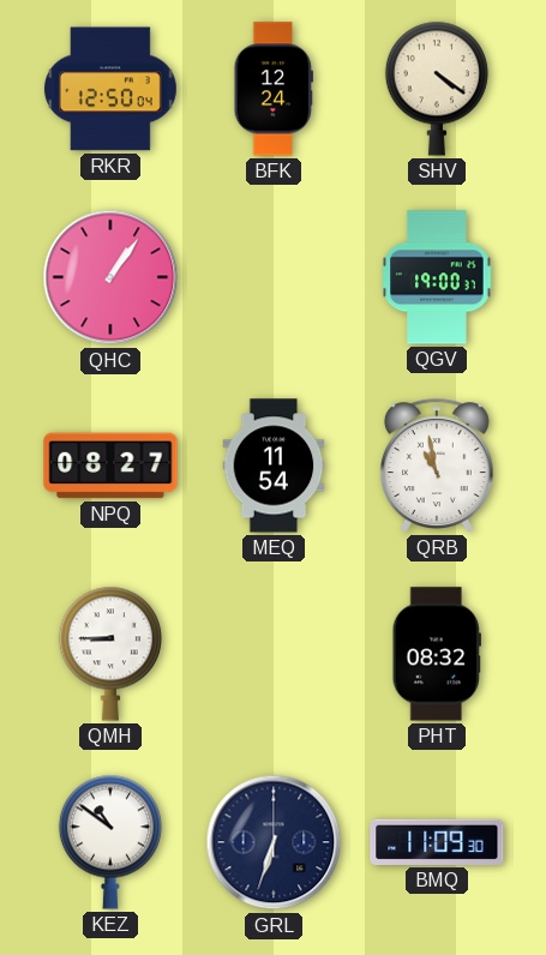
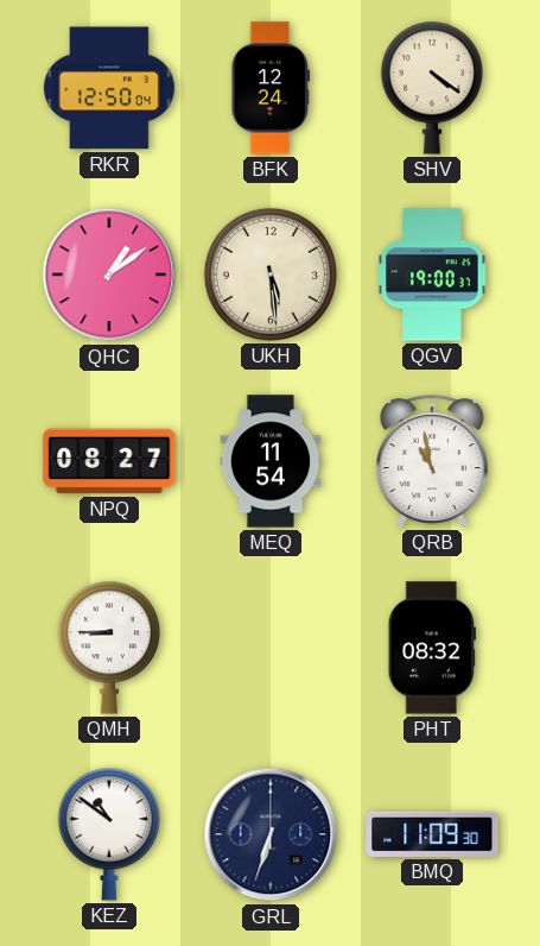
QHC: 1:06 -> 1:09 (109, 275)
UKH: none -> 5:29 (271, 275)
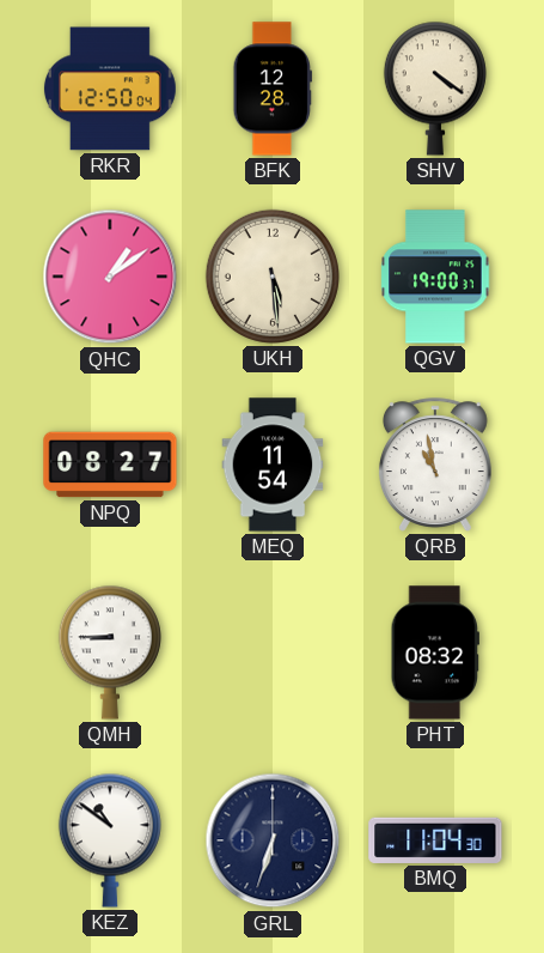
BFK: 12:24 -> 12:28 (273, 89)
BMQ: 11:09 -> 11:04 (435, 840)
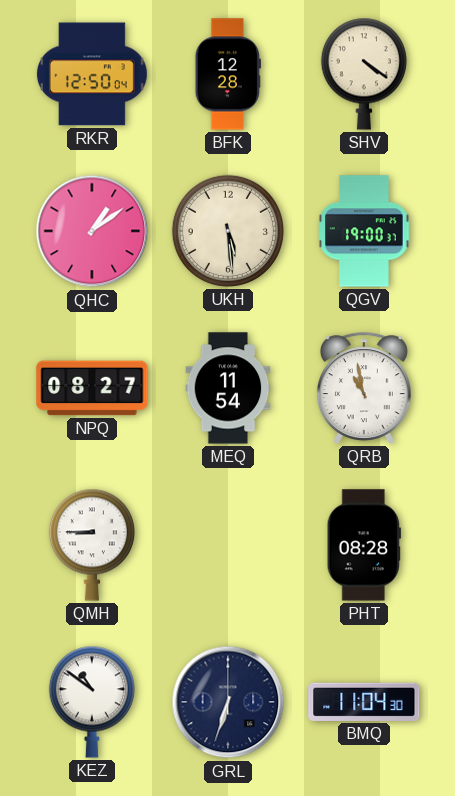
PHT: 08:32 -> 08:28 (364, 545)
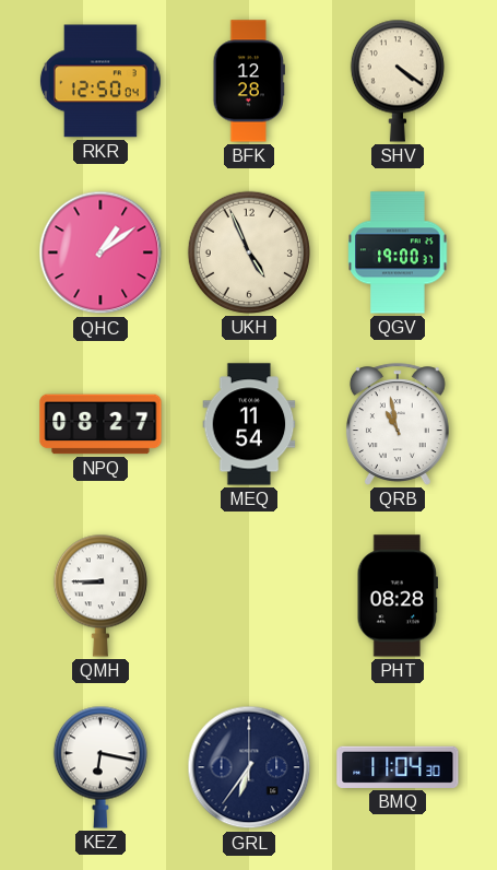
UKH: 5:29 -> 4:56 (249, 252)
KEZ: 10:51 -> 6:17 (100, 767)
GRL: 6:33 -> 6:36 (249, 767)
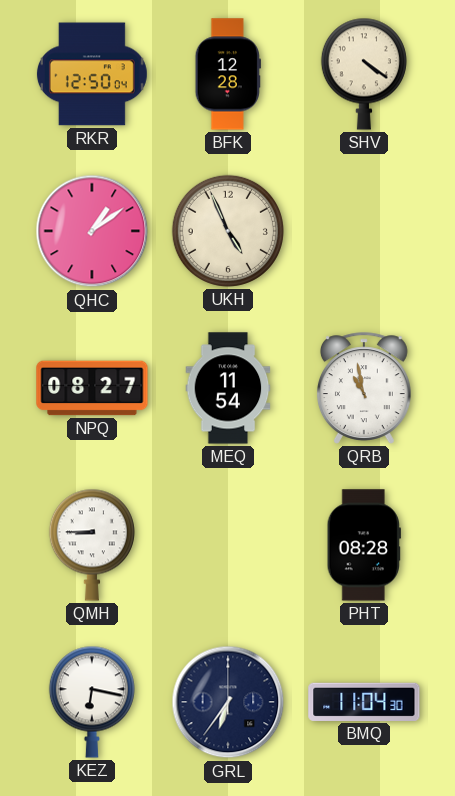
QGV: 19:00 -> none (398, 252)
